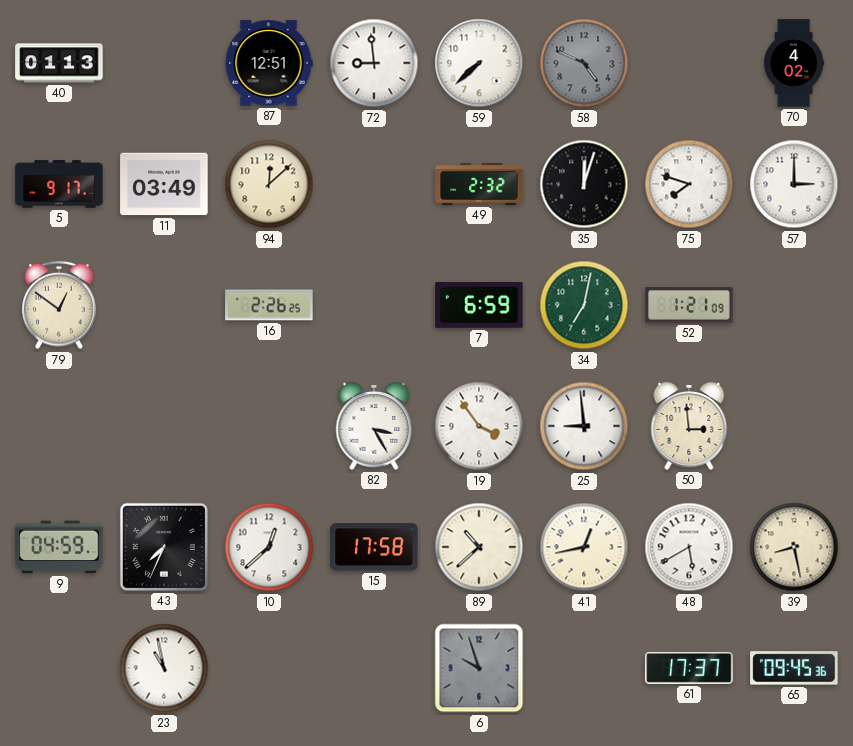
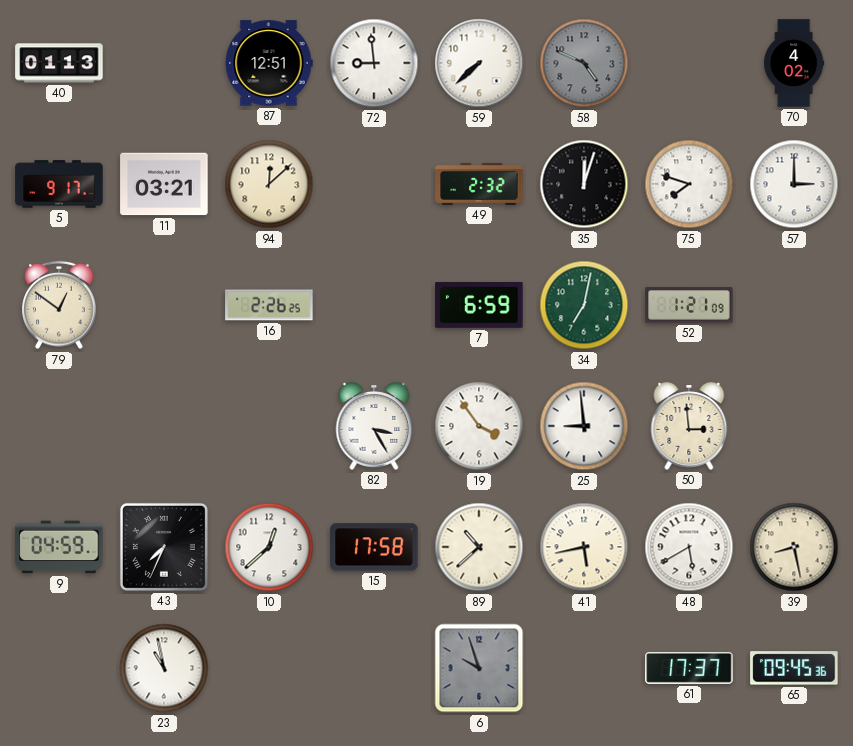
11: 03:49 -> 03:21 (164, 184)
41: 12:43 -> 5:43 (584, 547)
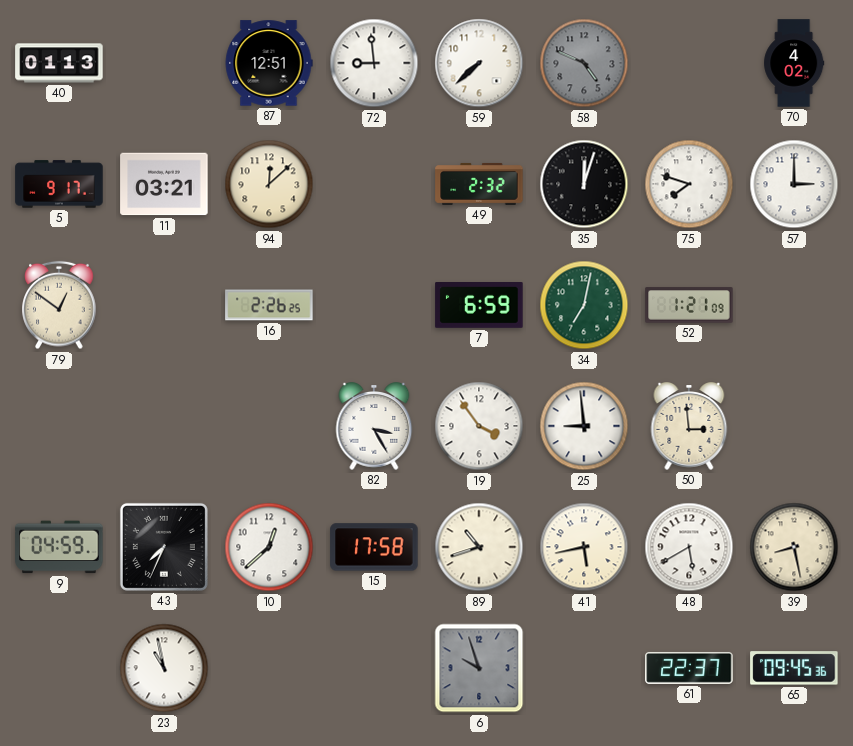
89: 10:38 -> 10:42 (479, 547)
61: 17:37 -> 22:37 (689, 668)
